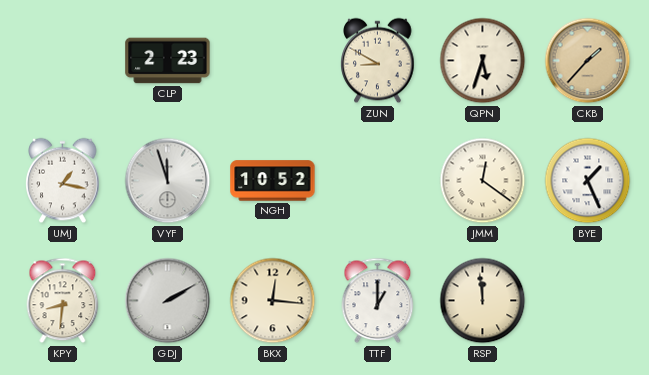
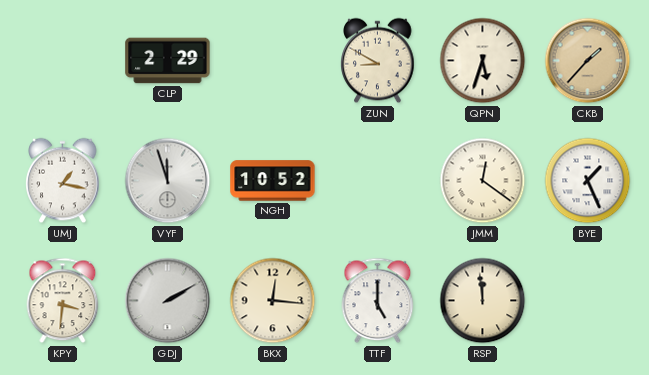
CLP: 2:23 -> 2:29 (168, 61)
KPY: 8:31 -> 3:31 (63, 301)
TTF: 1:00 -> 5:00 (378, 301)
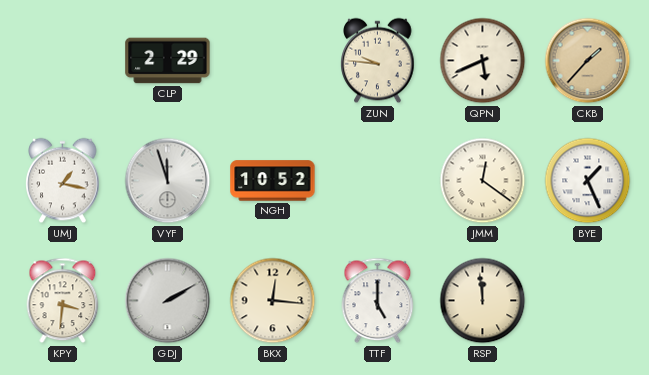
ZUN: 8:50 -> 9:46 (378, 61)
QPN: 5:33 -> 5:41 (483, 61)
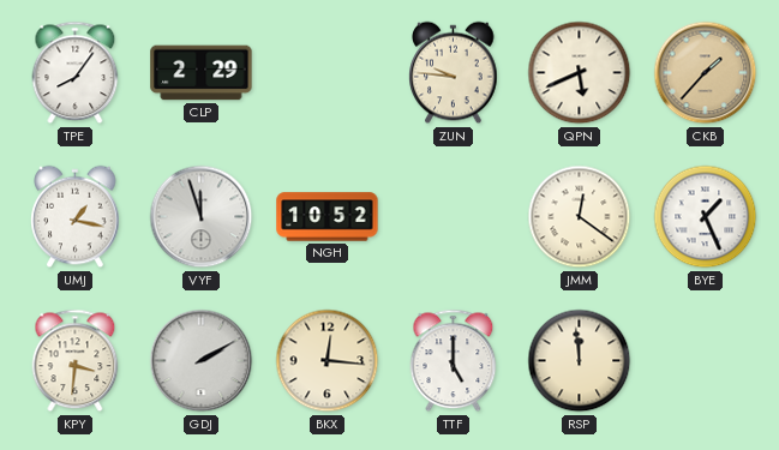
TPE: none -> 8:06 (76, 73)
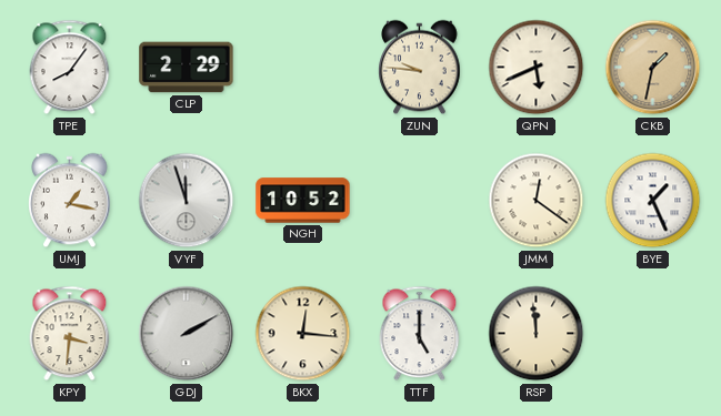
CKB: 1:37 -> 1:32 (653, 68)
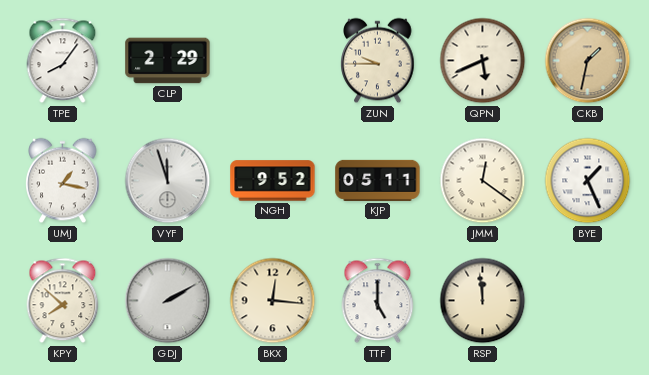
ZUN: 9:46 -> 9:45 (378, 61)
NGH: 10:52 -> 9:52 (273, 181)
KJP: none -> 05:11 (378, 180)
KPY: 3:31 -> 7:52 (63, 301)
